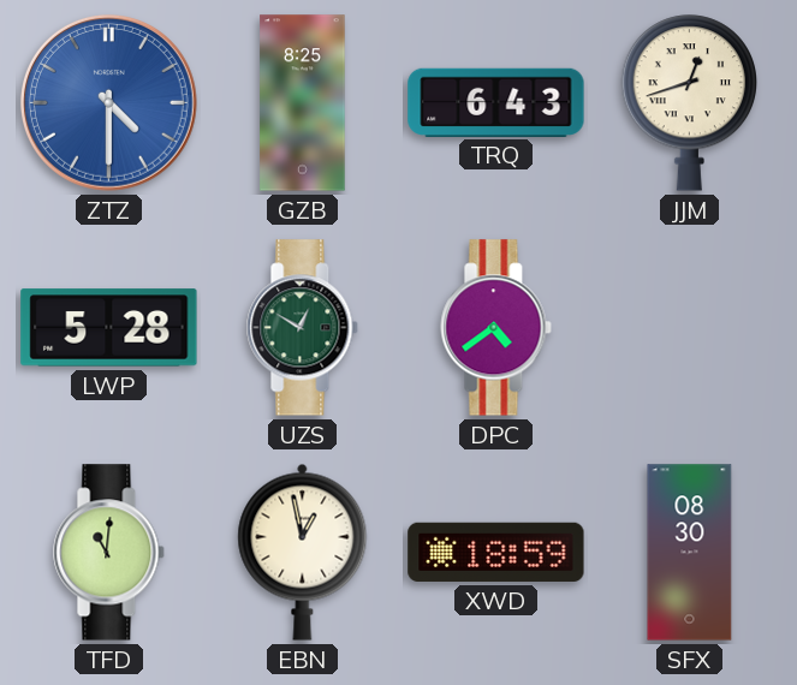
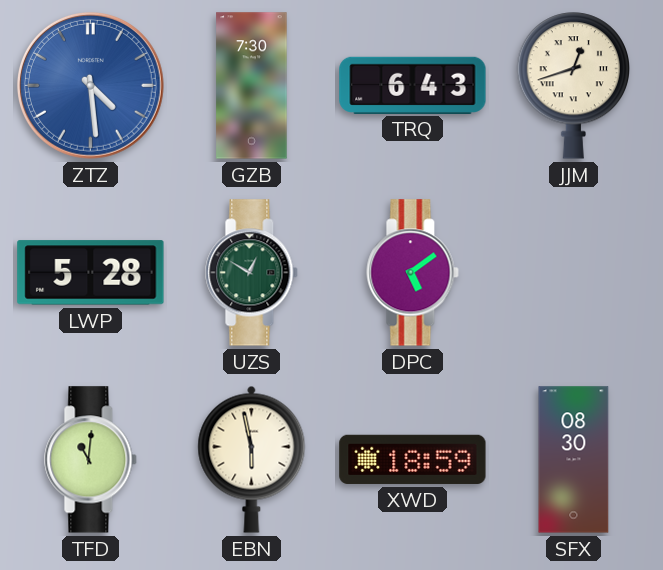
ZTZ: 4:30 -> 4:29 (90, 85)
GZB: 8:25 -> 7:30 (252, 86)
DPC: 4:39 -> 5:09 (413, 273)
EBN: 12:58 -> 5:58 (252, 459)
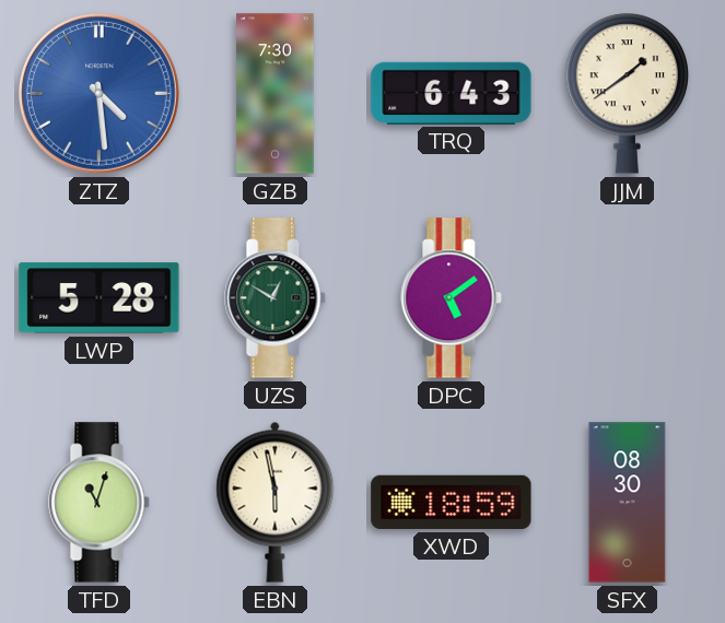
JJM: 12:42 -> 1:39 (627, 94)
TFD: 11:01 -> 11:03 (100, 503)
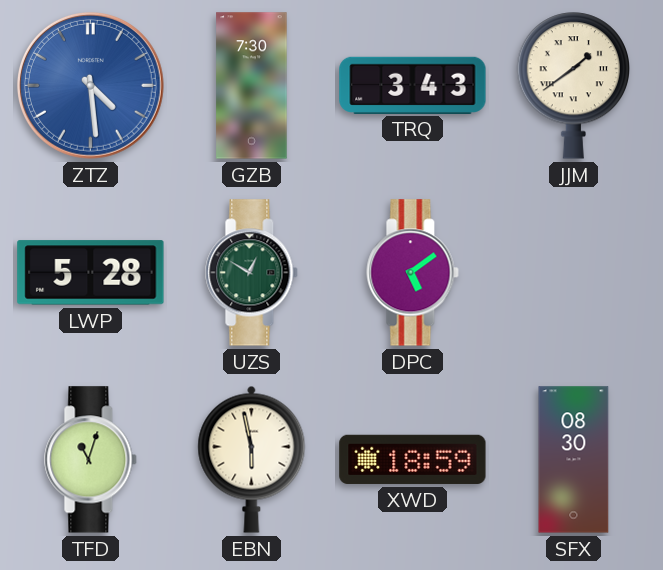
TRQ: 6:43 -> 3:43 (413, 85)
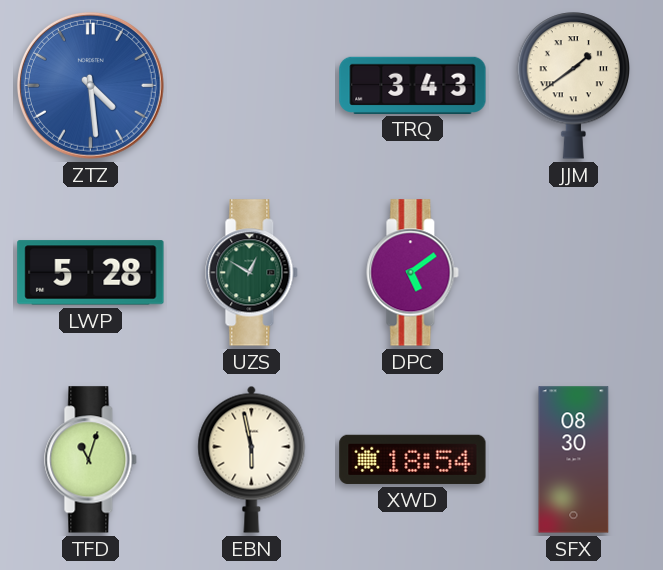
GZB: 7:30 -> none (252, 86)
XWD: 18:59 -> 18:54 (413, 459)
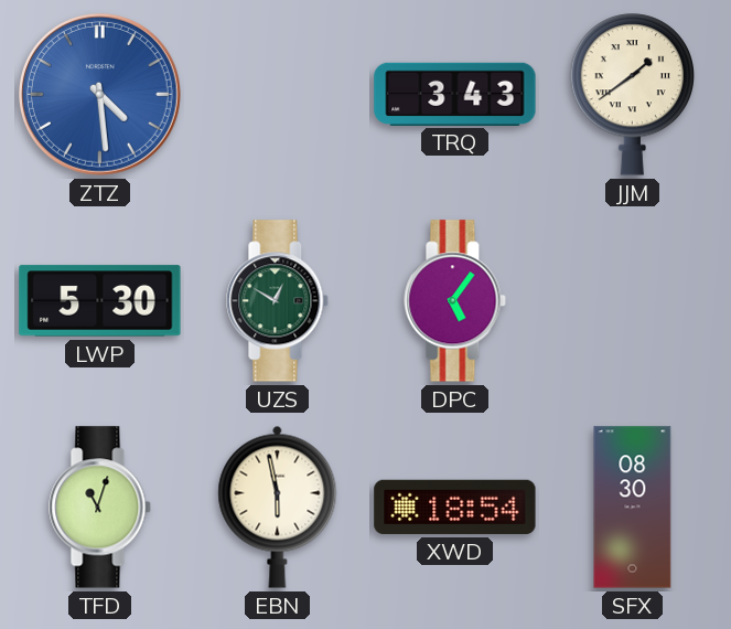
LWP: 5:28 -> 5:30 (100, 301)
DPC: 5:09 -> 5:06 (455, 301)
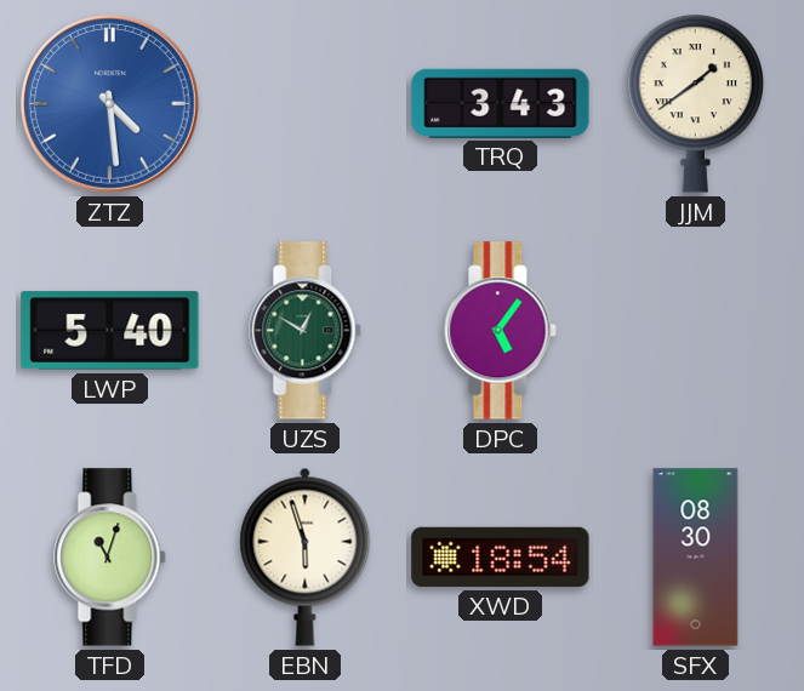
LWP: 5:30 -> 5:40 (110, 331)
EBN: 5:58 -> 5:57 (306, 556)
